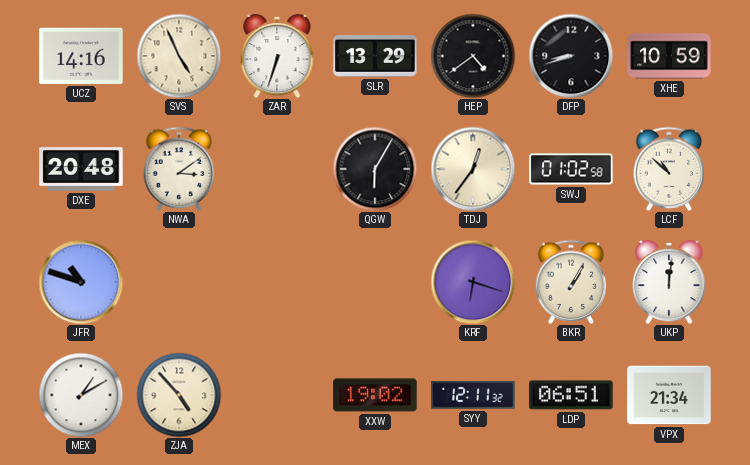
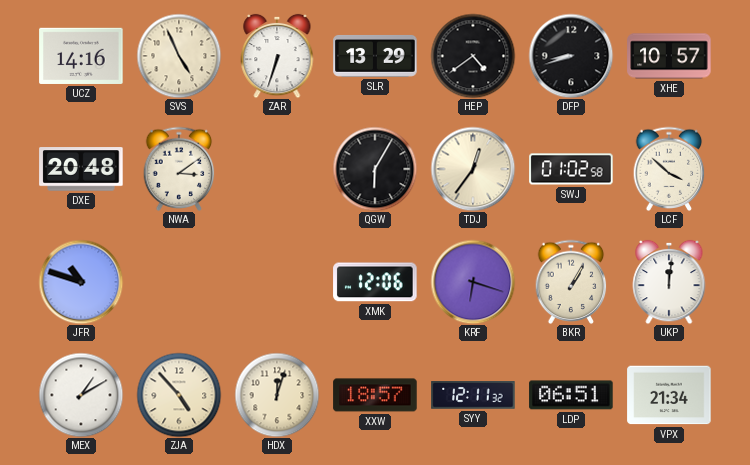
XHE: 10:59 -> 10:57 (669, 56)
LCF: 10:52 -> 3:52 (669, 169)
XMK: none -> 12:06 (375, 282)
HDX: none -> 12:03 (277, 395)
XXW: 19:02 -> 18:57 (375, 395)
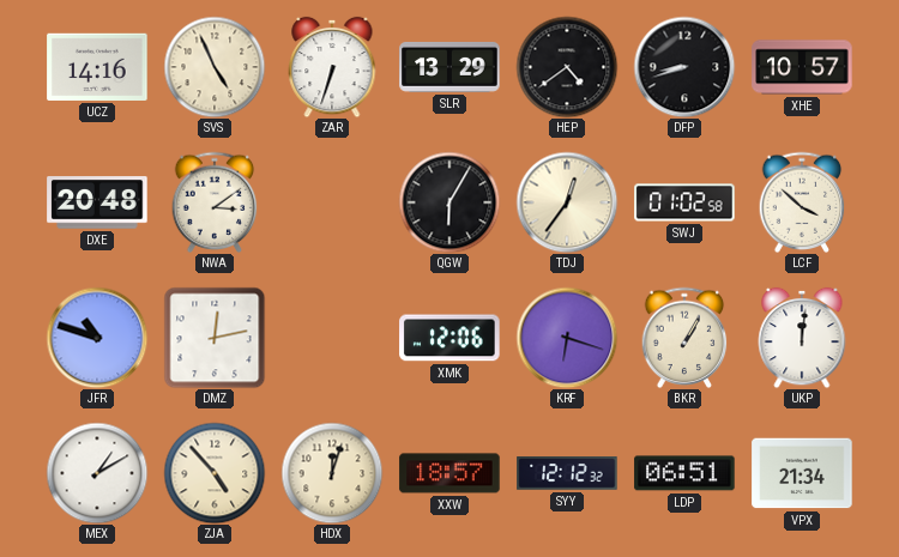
DMZ: none -> 12:13 (215, 338)
SYY: 12:11 -> 12:12 (567, 473)
